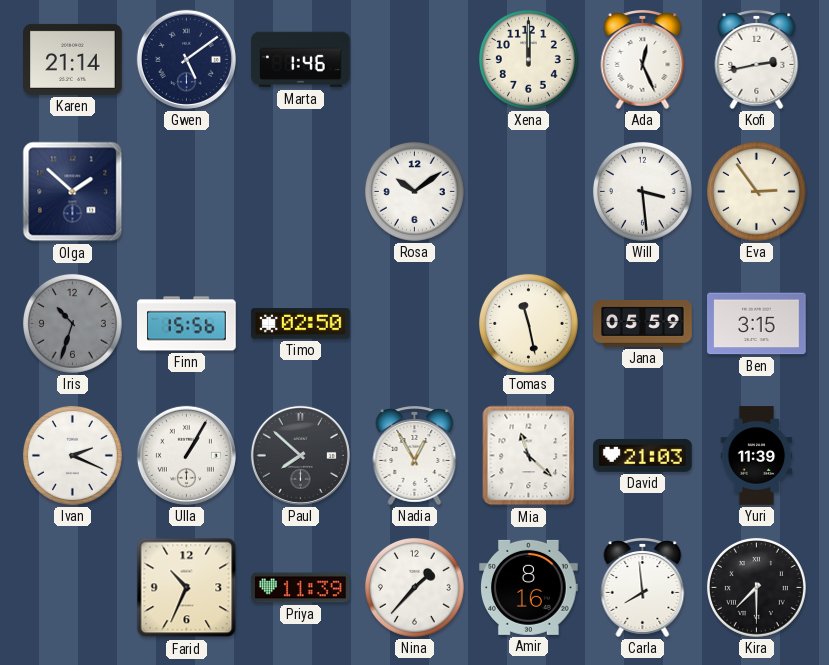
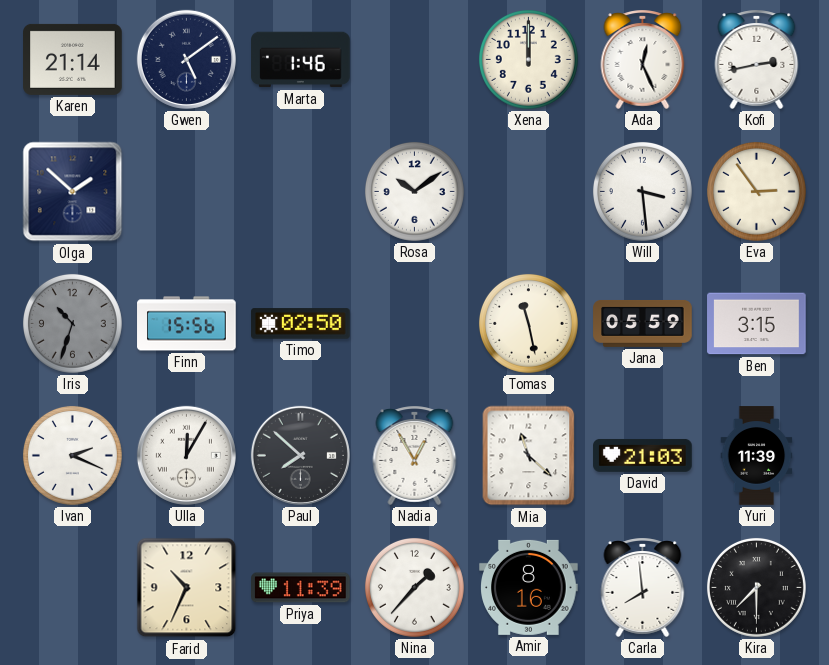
Ulla: 1:05 -> 12:05 (186, 455)
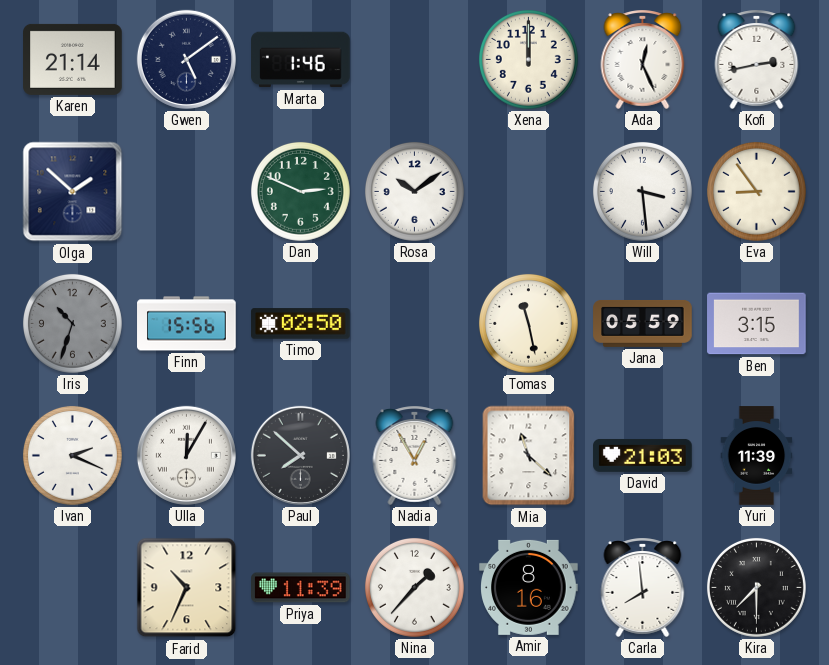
Dan: none -> 2:49 (300, 191)
Eva: 2:54 -> 8:54 (756, 191)
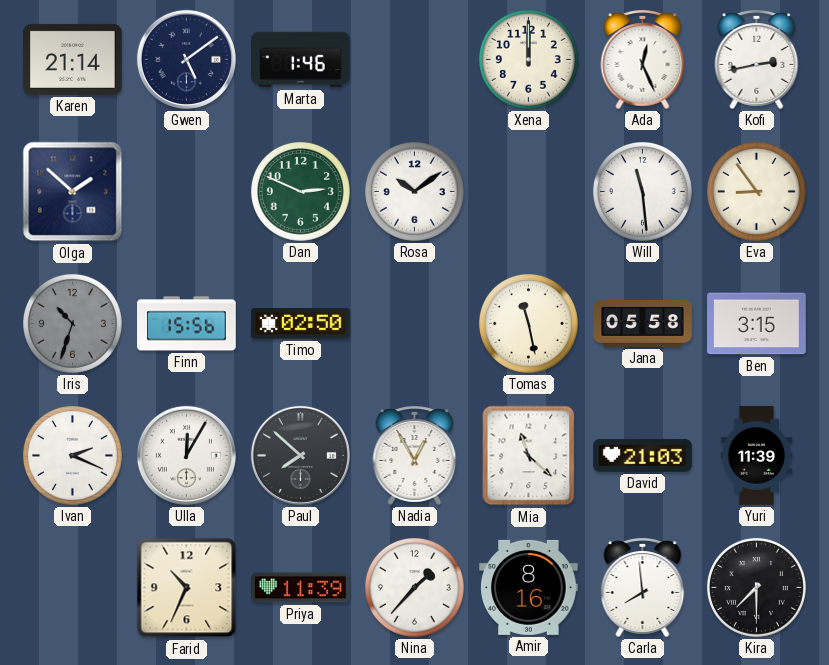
Will: 3:29 -> 11:29 (642, 191)
Jana: 05:59 -> 05:58 (643, 323)
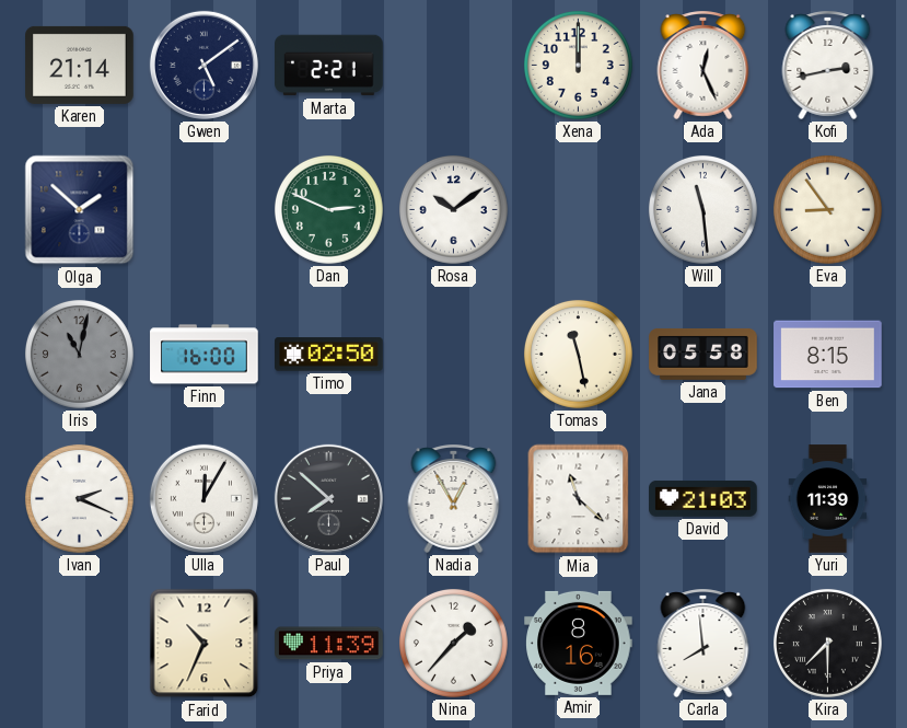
Marta: 1:46 -> 2:21 (329, 66)
Iris: 10:33 -> 11:02 (79, 354)
Finn: 15:56 -> 16:00 (205, 355)
Ben: 3:15 -> 8:15 (828, 355)
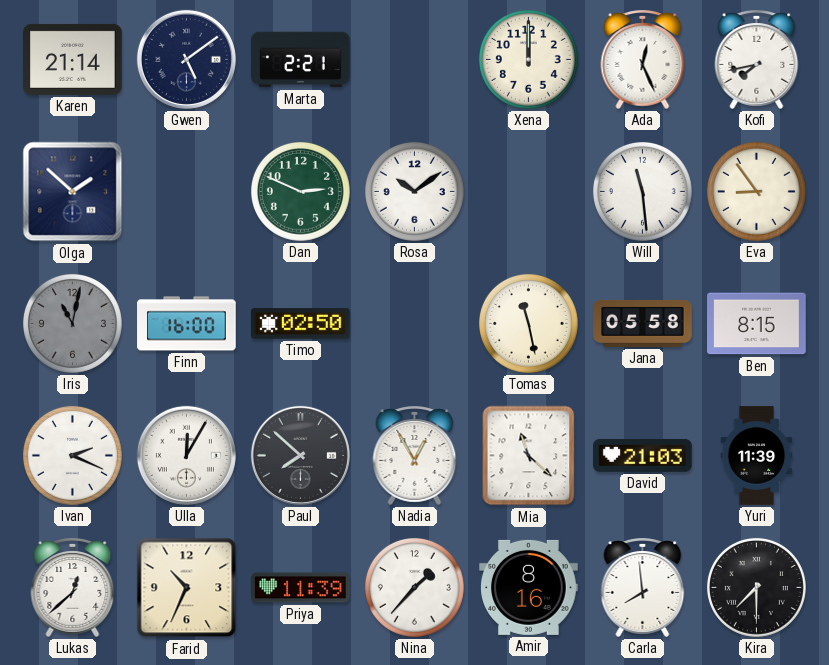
Kofi: 2:43 -> 7:43 (757, 59)
Lukas: none -> 12:38 (73, 587)
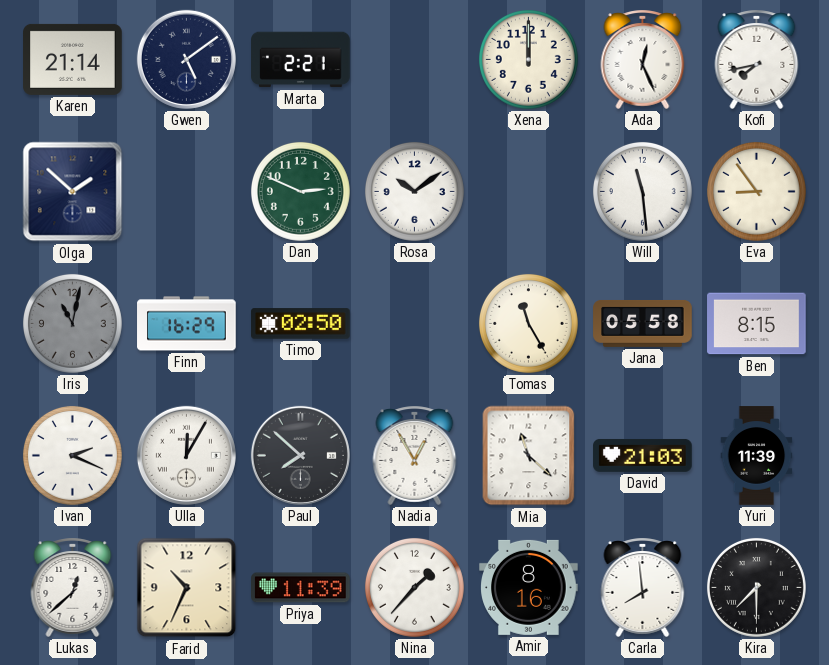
Finn: 16:00 -> 16:29 (187, 324)
Tomas: 11:28 -> 11:25 (528, 323)
